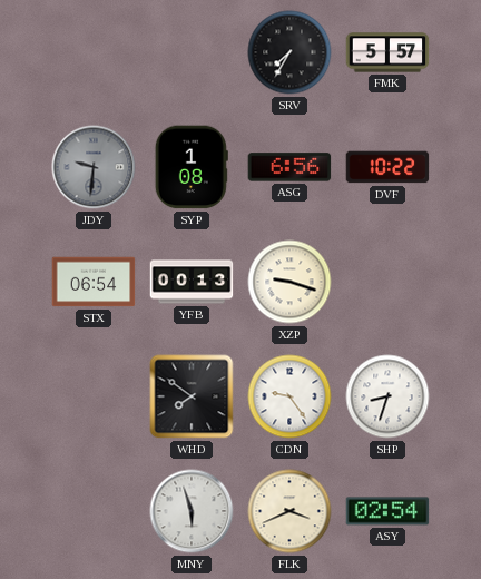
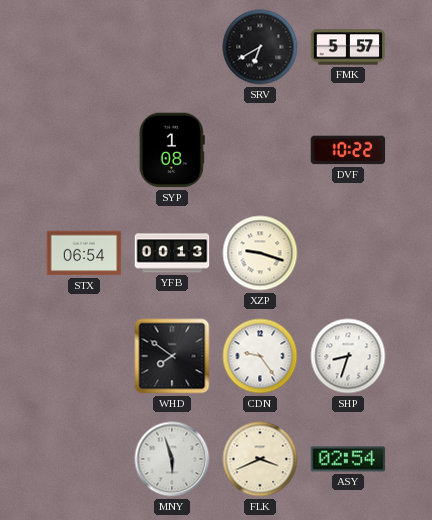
SRV: 7:35 -> 6:40 (260, 47)
JDY: 9:31 -> none (94, 167)
ASG: 6:56 -> none (289, 167)
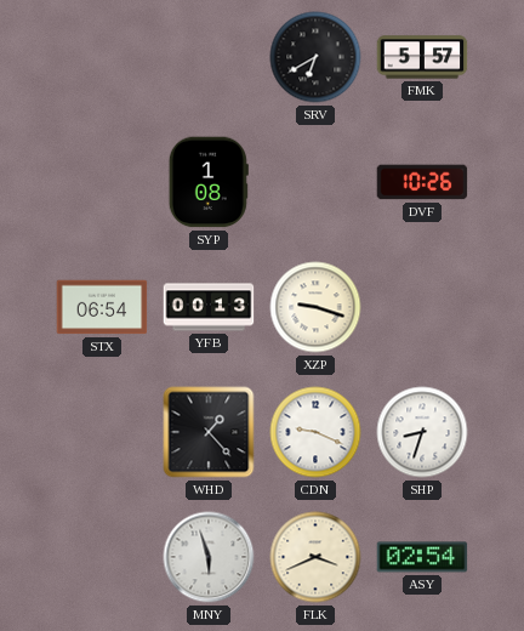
DVF: 10:22 -> 10:26 (422, 182)
WHD: 7:51 -> 1:23 (209, 432)
CDN: 9:24 -> 9:19 (315, 432)
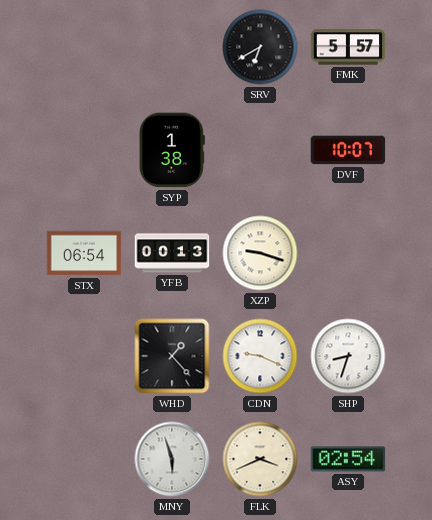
SYP: 1:08 -> 1:38 (172, 150)
DVF: 10:26 -> 10:07 (348, 150)
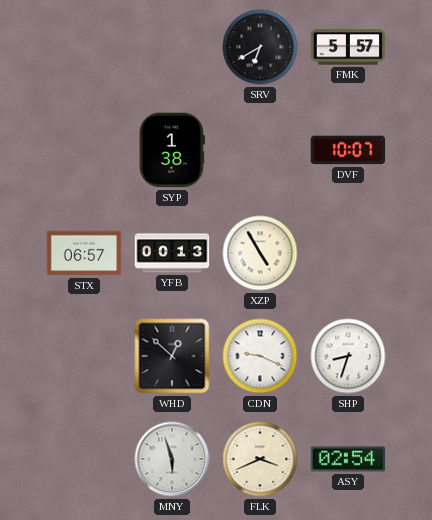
STX: 06:54 -> 06:57 (84, 253)
XZP: 9:18 -> 4:55 (260, 253)
WHD: 1:23 -> 12:52 (172, 356)
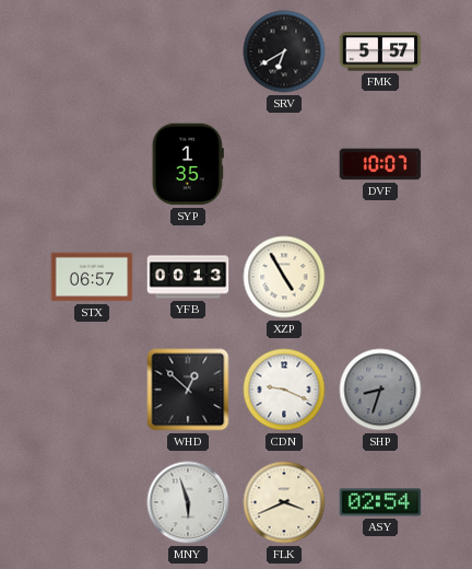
SYP: 1:38 -> 1:35 (188, 164)
SHP dial: white -> grey (380, 390)
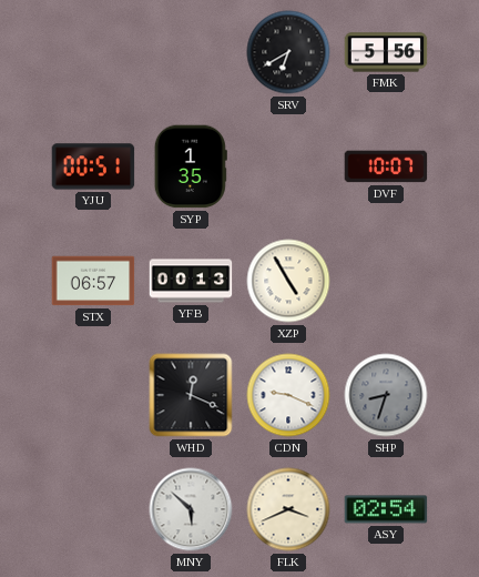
FMK: 5:57 -> 5:56 (386, 52)
YJU: none -> 00:51 (93, 166)
WHD: 12:52 -> 12:19 (191, 395)
MNY: 5:57 -> 5:52 (191, 509)
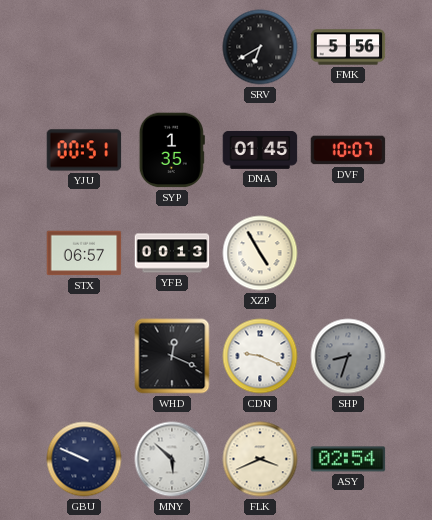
DNA: none -> 01:45 (260, 150)
GBU: none -> 9:49 (84, 459)
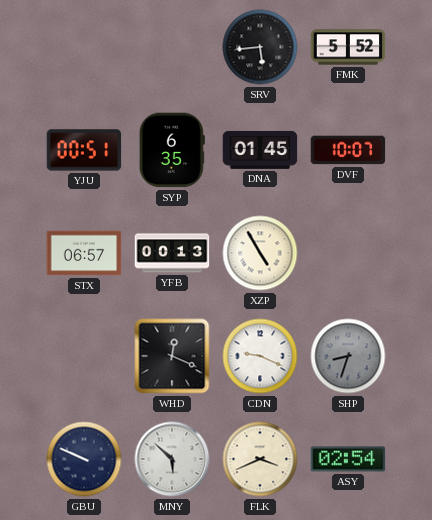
SRV: 6:40 -> 5:44 (260, 47)
FMK: 5:56 -> 5:52 (348, 47)
SYP: 1:35 -> 6:35 (172, 150)
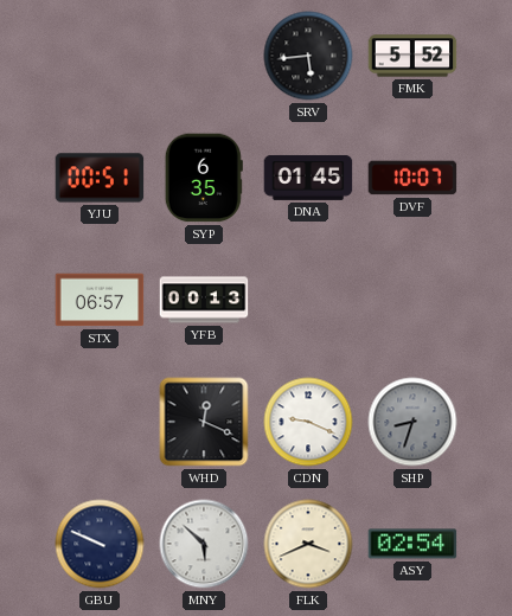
XZP: 4:55 -> none (260, 253)
